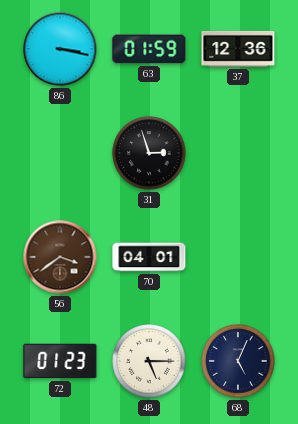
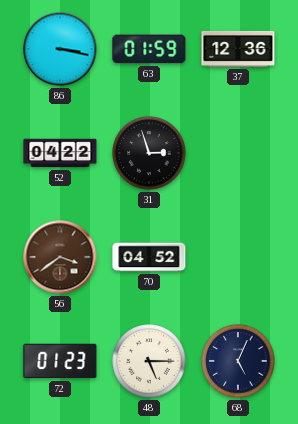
52: none -> 04:22 (60, 153)
70: 04:01 -> 04:52 (149, 257)
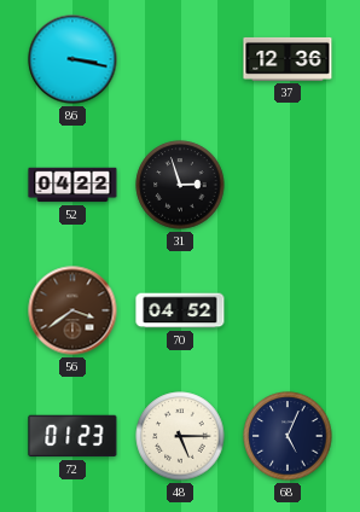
63: 01:59 -> none (149, 49)
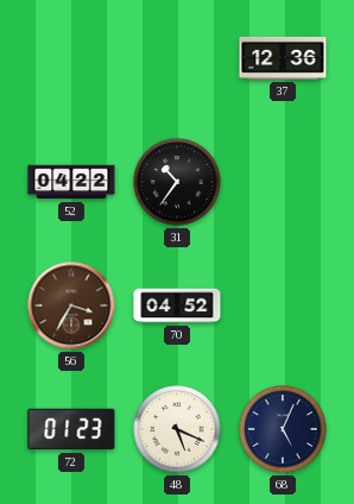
86: 3:17 -> none (72, 59)
31: 2:57 -> 10:36 (177, 182)
56: 3:39 -> 3:35 (71, 305)
48: 5:15 -> 5:19 (177, 429)
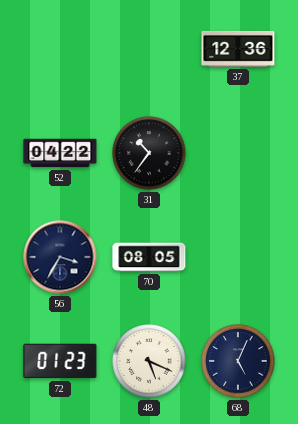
56 dial: brown -> navy (60, 257)
70: 04:52 -> 08:05 (149, 257)
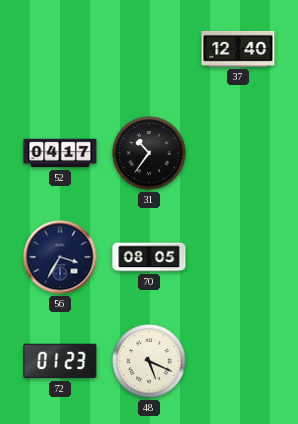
37: 12:36 -> 12:40 (238, 49)
52: 04:22 -> 04:17 (60, 153)
68: 5:04 -> none (238, 361)
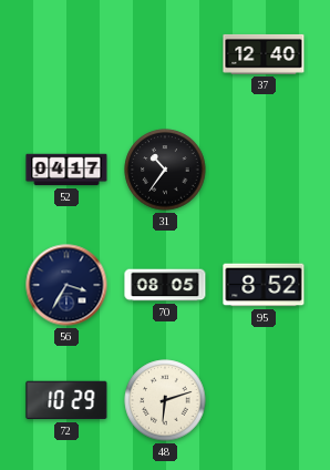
95: none -> 8:52 (264, 285)
72: 01:23 -> 10:29 (66, 400)
48: 5:19 -> 6:12 (165, 400)
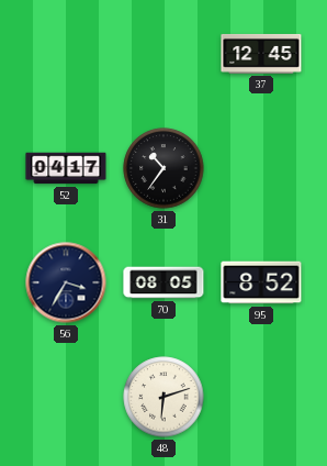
37: 12:40 -> 12:45 (261, 54)
72: 10:29 -> none (66, 400)
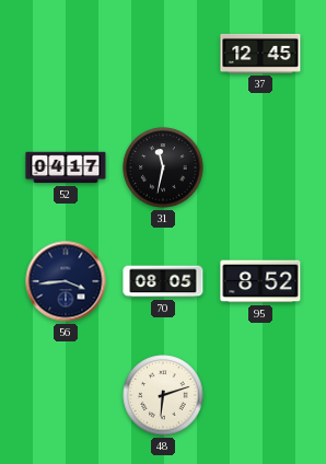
31: 10:36 -> 11:32 (163, 167)
56: 3:35 -> 3:44 (66, 281)
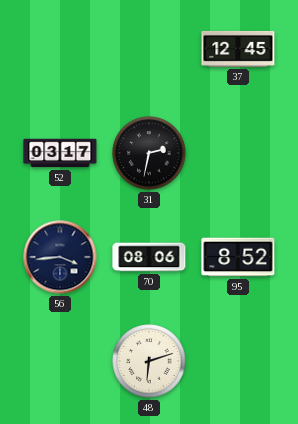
52: 04:17 -> 03:17 (60, 153)
31: 11:32 -> 2:32 (149, 153)
70: 08:05 -> 08:06 (149, 257)
